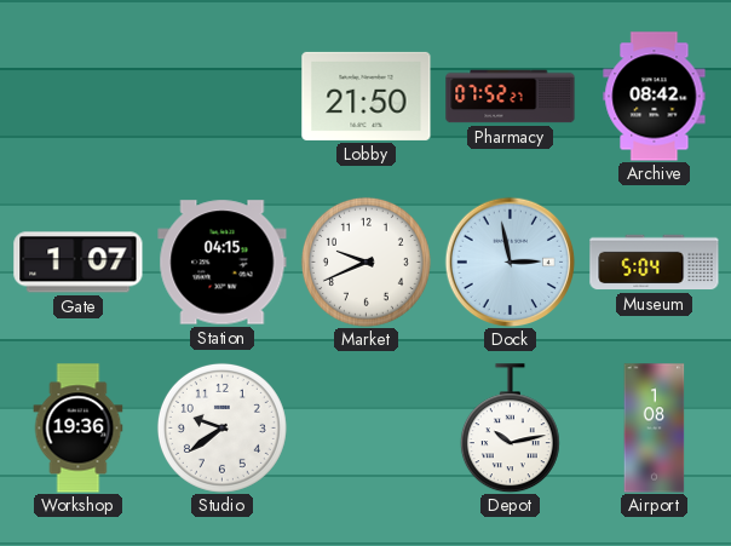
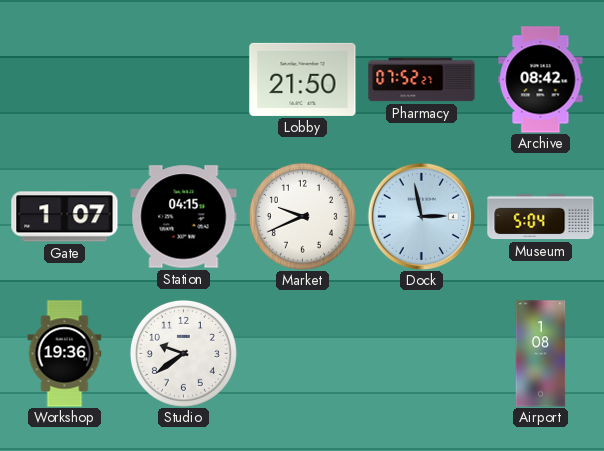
Depot: 10:13 -> none (510, 429)
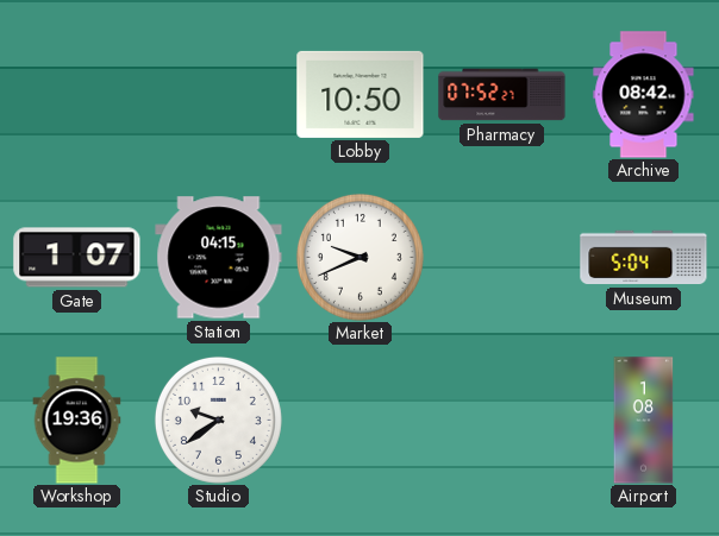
Lobby: 21:50 -> 10:50 (361, 94)
Dock: 2:58 -> none (421, 216)
